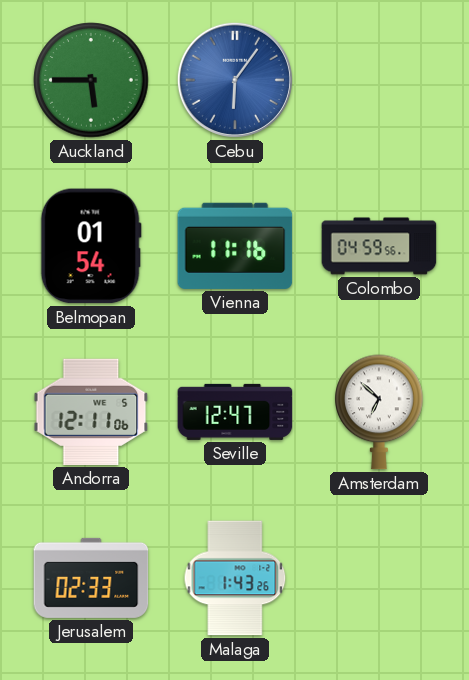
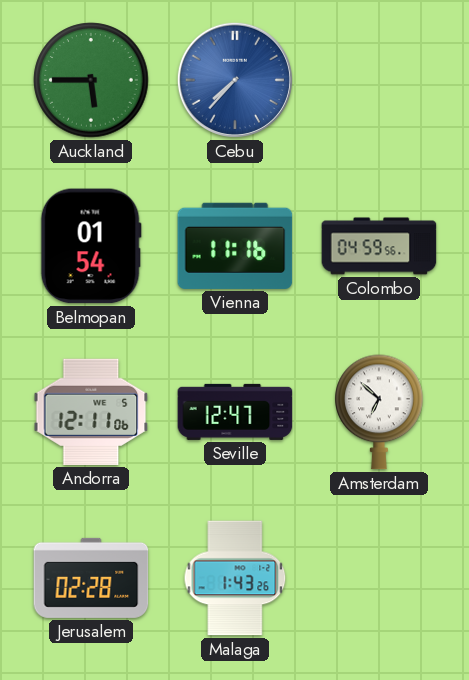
Cebu: 6:06 -> 7:37 (235, 80)
Jerusalem: 02:33 -> 02:28 (91, 578)
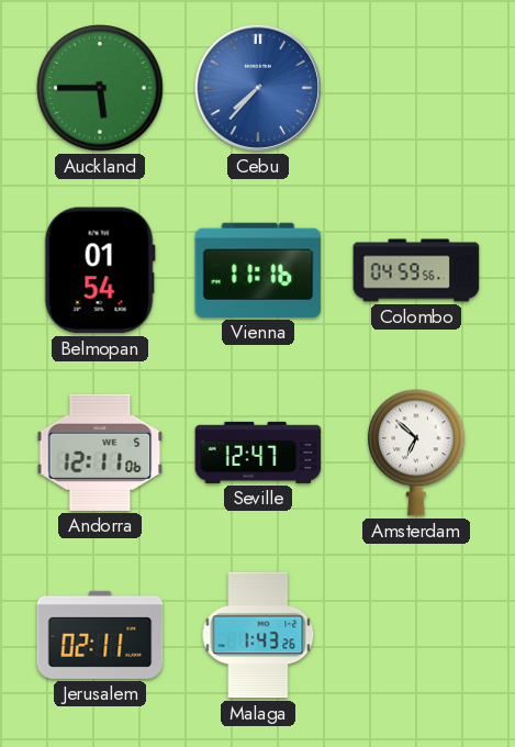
Jerusalem: 02:28 -> 02:11 (100, 635)
